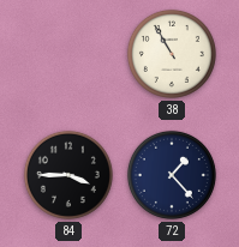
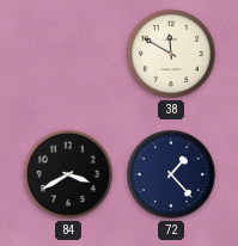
38: 10:55 -> 11:50 (171, 54)
84: 3:45 -> 3:40 (68, 174)
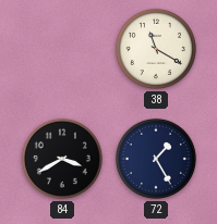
38: 11:50 -> 11:20 (156, 49)
72: 1:23 -> 1:25 (156, 159)
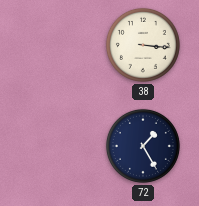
38: 11:20 -> 3:16 (143, 45)
84: 3:40 -> none (62, 159)
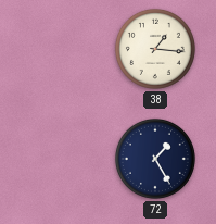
38: 3:16 -> 1:16 (155, 49)
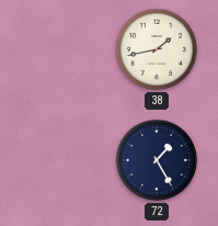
38: 1:16 -> 1:43 (157, 49)
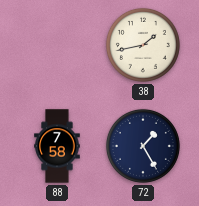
88: none -> 7:58 (57, 146)
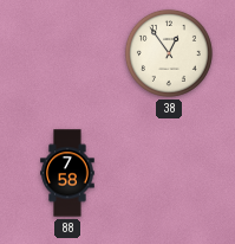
38: 1:43 -> 12:54 (169, 53)
72: 1:25 -> none (143, 146)
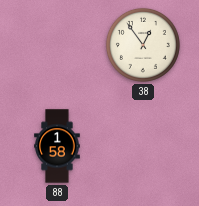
88: 7:58 -> 1:58 (57, 146)
